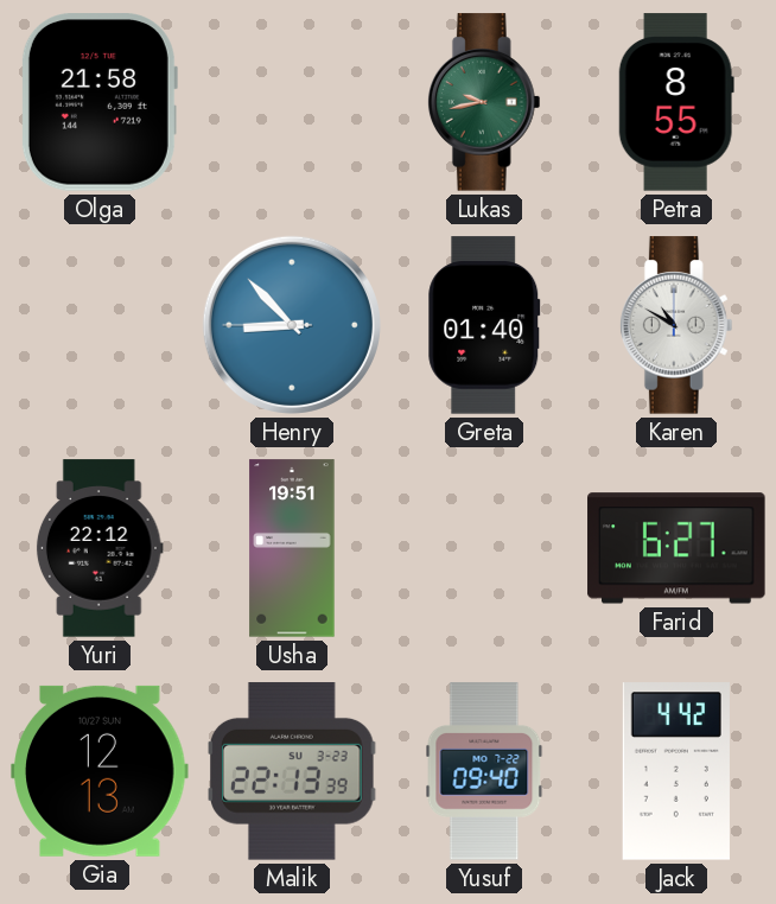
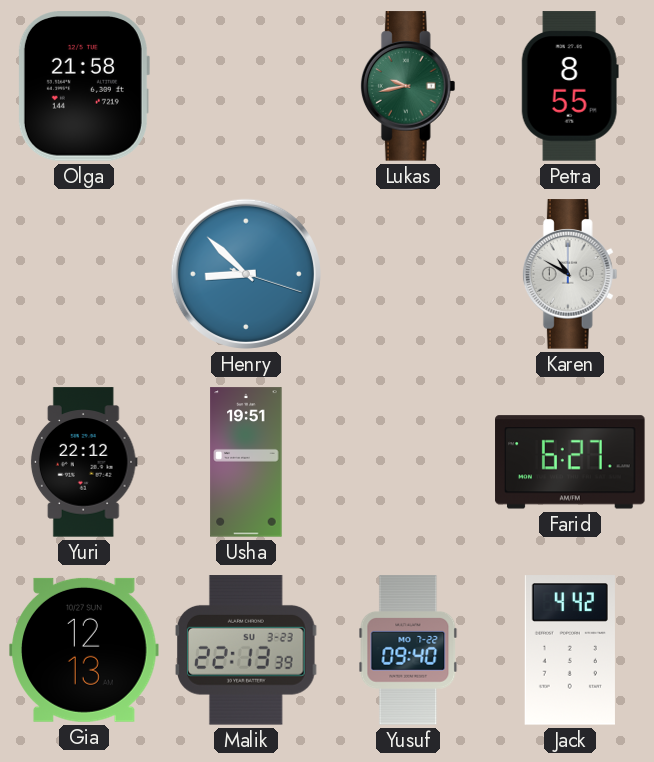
Henry: 8:52:45 -> 8:52:18 (246, 274)
Greta: 01:40 -> none (484, 325)
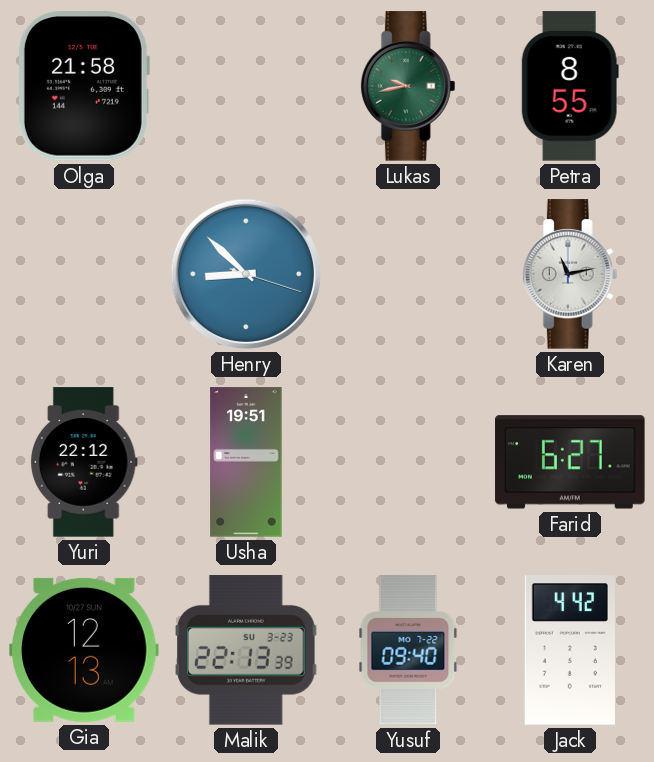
Karen: 10:50 -> 11:13 (570, 274)
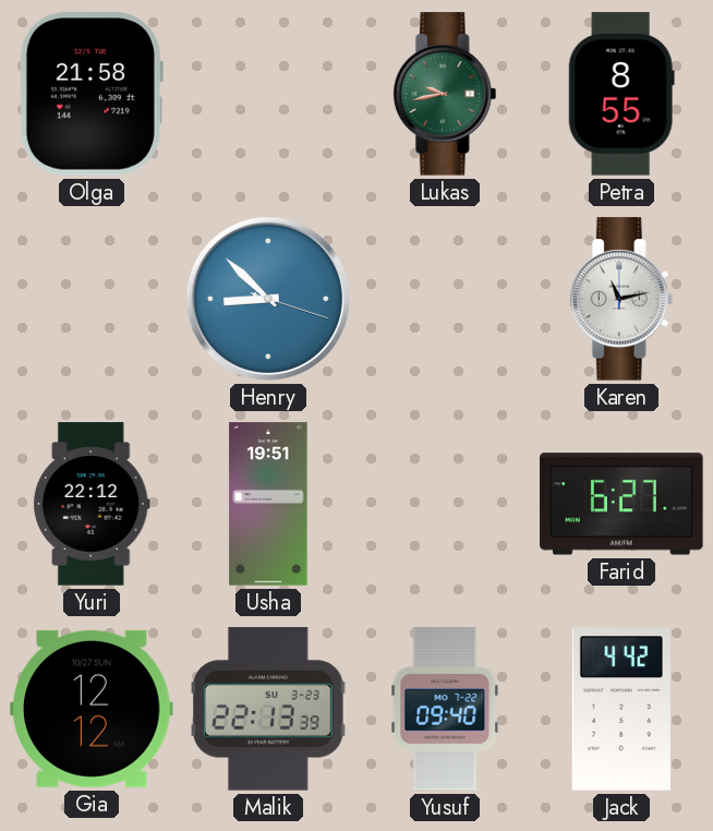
Gia: 12:13 -> 12:12 (92, 709)
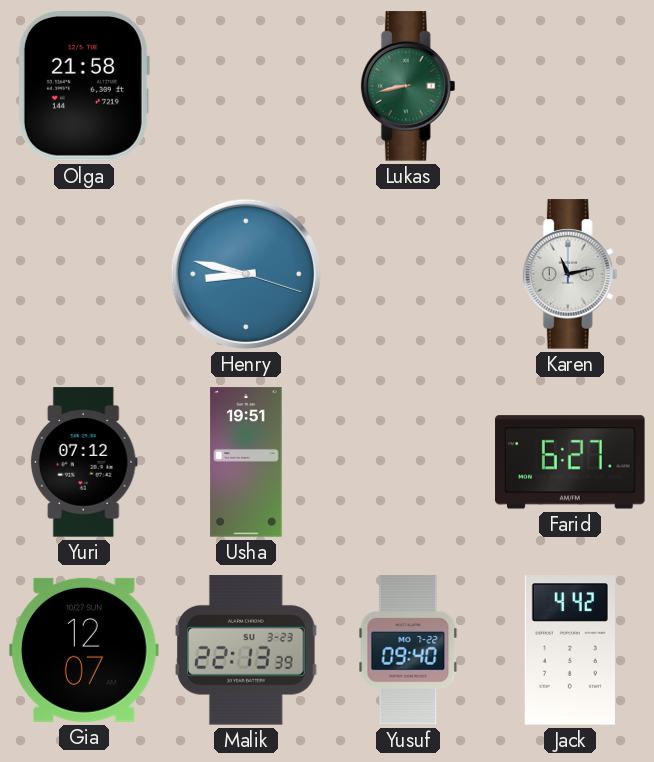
Lukas: 9:43 -> 8:43 (408, 86)
Petra: 8:55 -> none (621, 94)
Henry: 8:52 -> 8:47 (246, 274)
Yuri: 22:12 -> 07:12 (84, 462)
Gia: 12:12 -> 12:07 (84, 650)
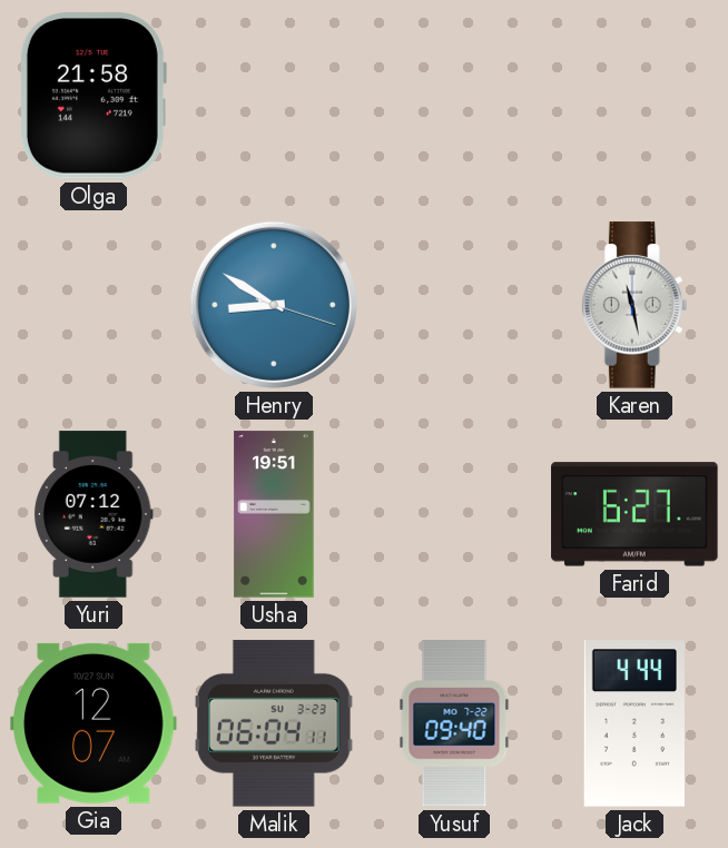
Lukas: 8:43 -> none (408, 86)
Henry: 8:47 -> 8:50 (274, 305)
Karen: 11:13 -> 11:28 (634, 305)
Malik: 22:13 -> 06:04 (275, 723)
Jack: 4:42 -> 4:44 (634, 723)
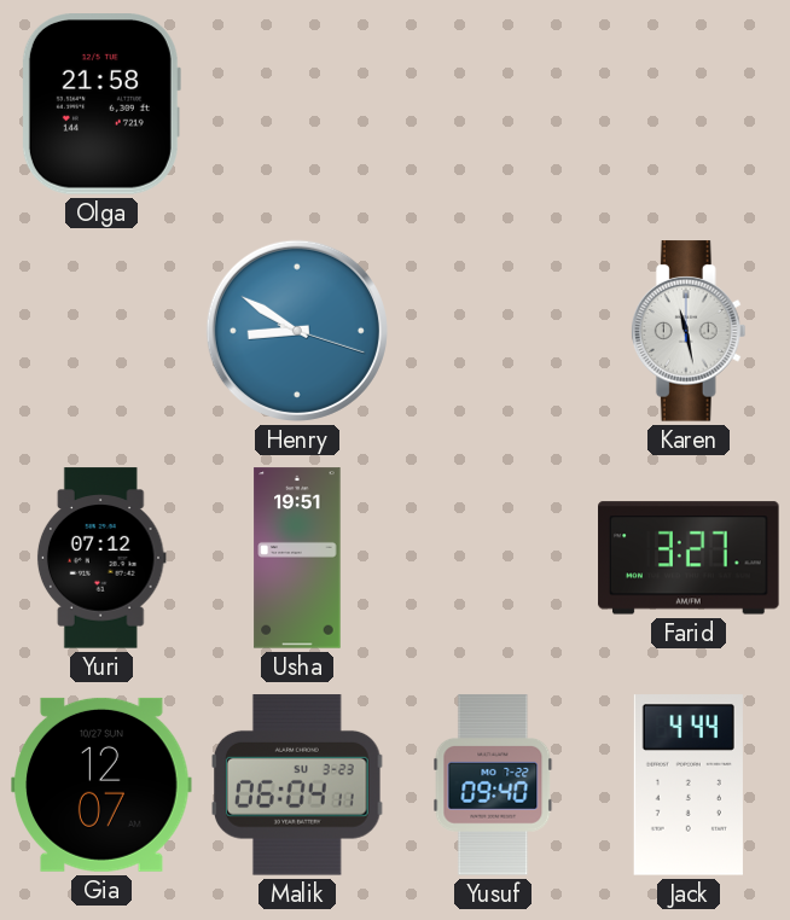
Farid: 6:27 -> 3:27 (689, 558)
